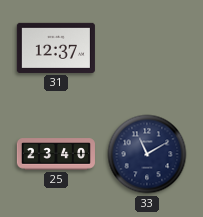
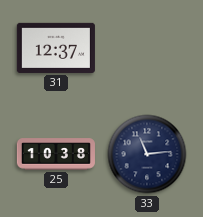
25: 23:40 -> 10:38 (55, 154)
33: 11:10 -> 11:14 (147, 154)
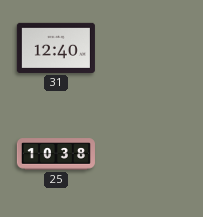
31: 12:37 -> 12:40 (56, 48)
33: 11:14 -> none (147, 154)
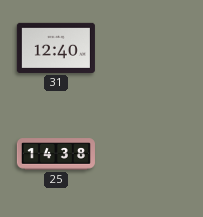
25: 10:38 -> 14:38 (55, 154)
